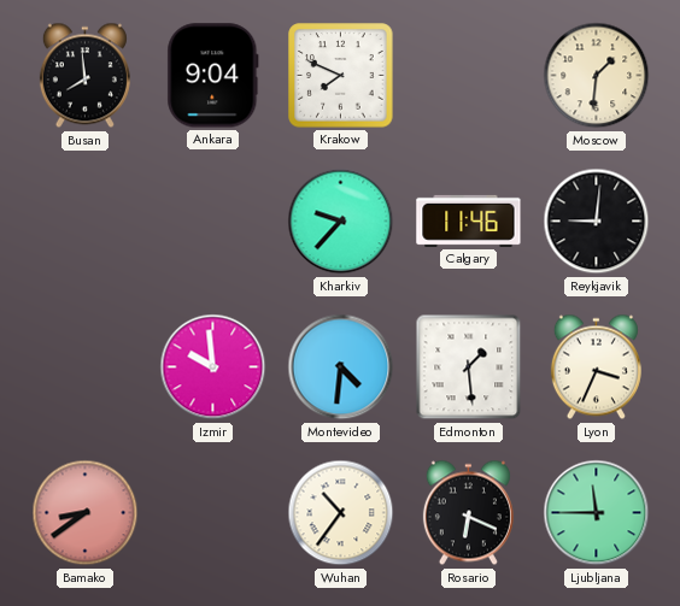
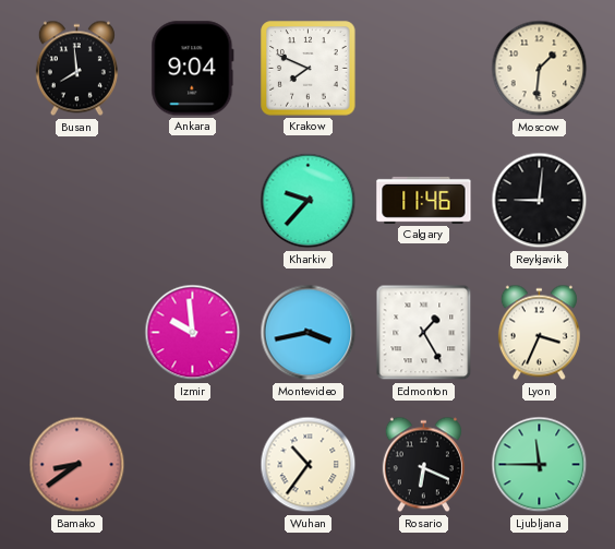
Montevideo: 4:31 -> 3:43 (309, 333)
Edmonton: 1:29 -> 1:25 (424, 333)
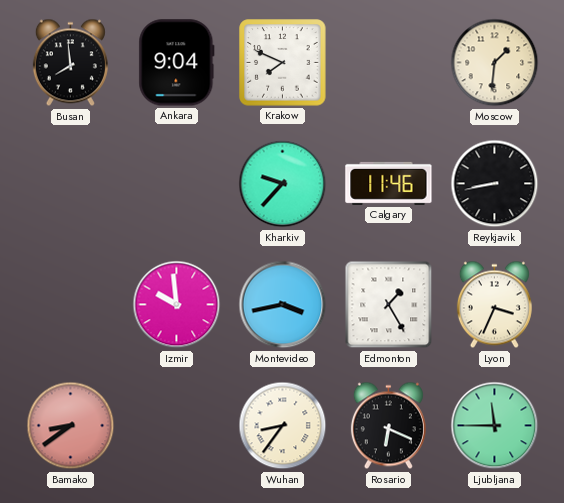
Reykjavik: 9:01 -> 8:43 (495, 184)
Wuhan: 10:36 -> 8:36 (283, 426)
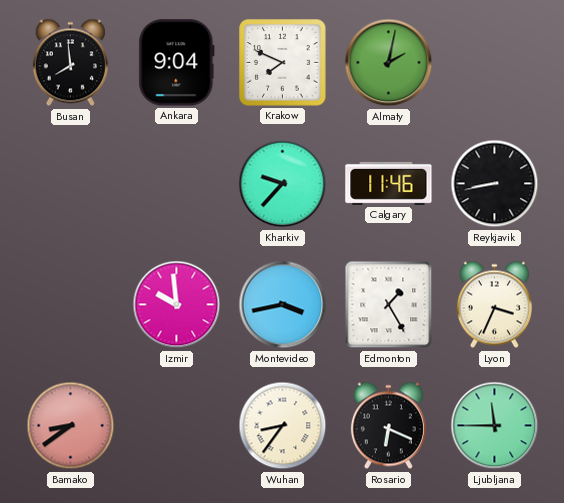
Almaty: none -> 2:02 (389, 63)
Moscow: 1:31 -> none (495, 63)
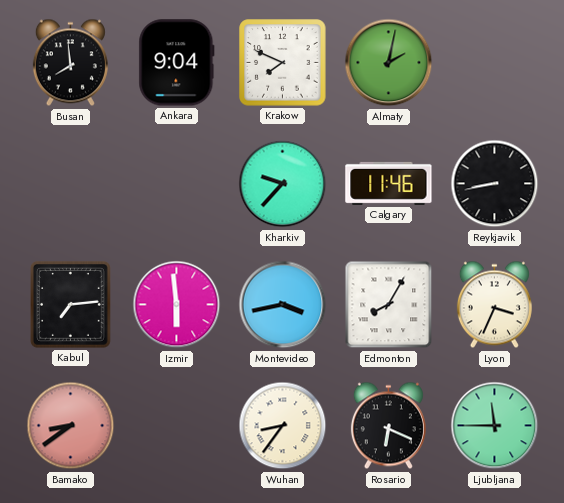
Kabul: none -> 7:14 (71, 305)
Izmir: 9:59 -> 5:59 (177, 305)
Edmonton: 1:25 -> 8:05 (389, 305)
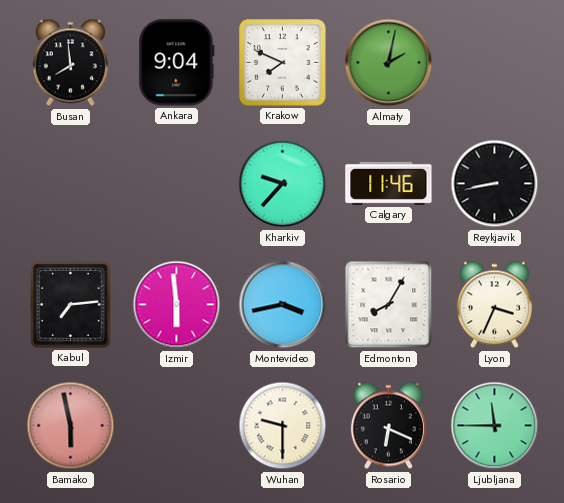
Bamako: 8:39 -> 5:58 (71, 426)
Wuhan: 8:36 -> 9:30 (283, 426)
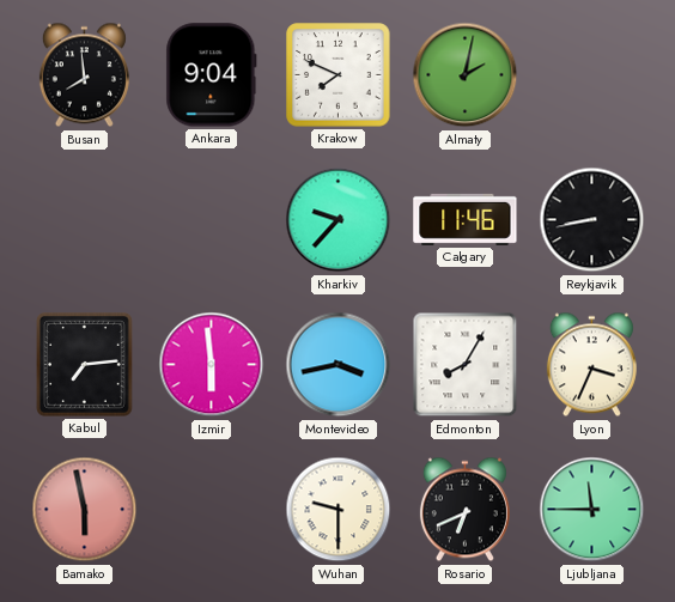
Rosario: 6:19 -> 6:41 (464, 510)
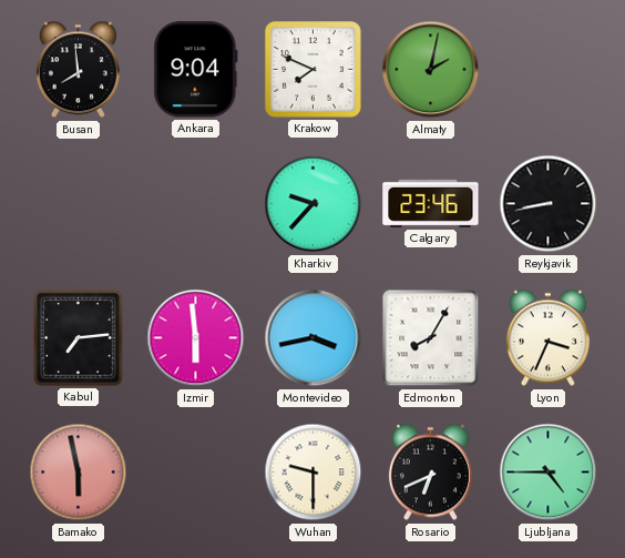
Calgary: 11:46 -> 23:46 (431, 203)
Ljubljana: 11:45 -> 4:45 (549, 473)
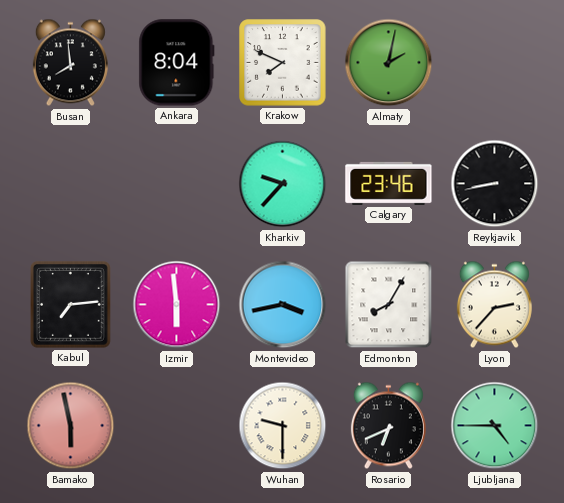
Ankara: 9:04 -> 8:04 (177, 63)
Lyon: 3:34 -> 2:37 (494, 305)
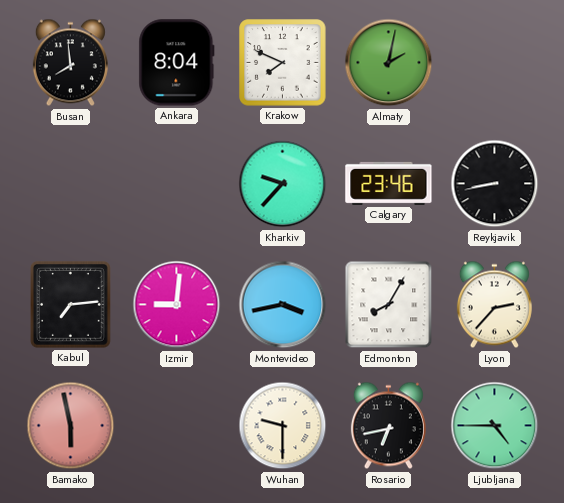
Izmir: 5:59 -> 9:01 (177, 305)
Rosario: 6:41 -> 6:43 (388, 426)
